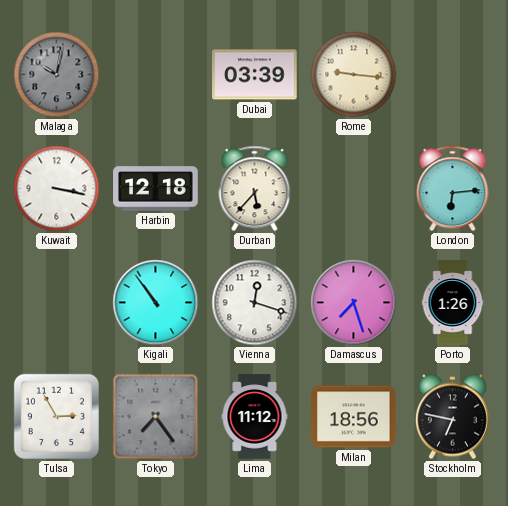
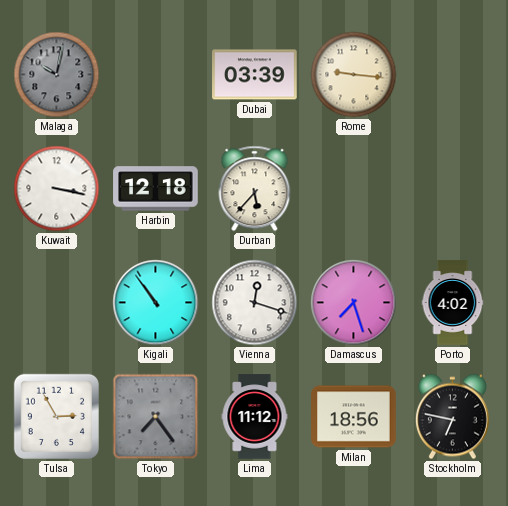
London: 6:14 -> none (453, 189)
Porto: 1:26 -> 4:02 (453, 303)
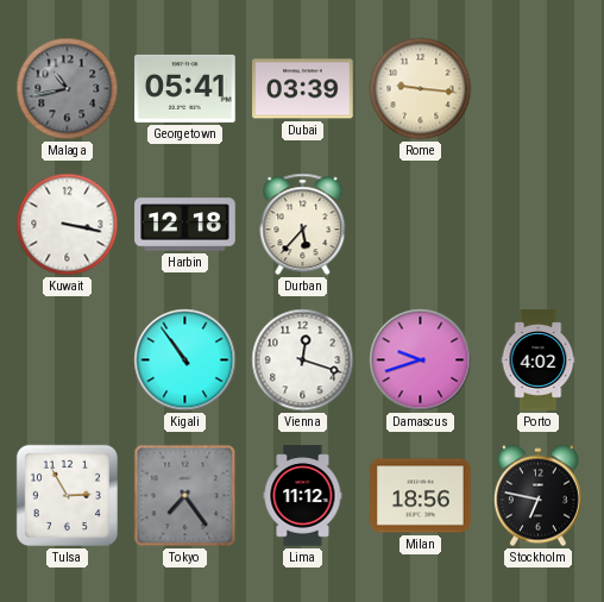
Malaga: 10:02 -> 10:43 (68, 89)
Georgetown: none -> 05:41 (185, 88)
Damascus: 7:27 -> 9:42 (421, 360)
